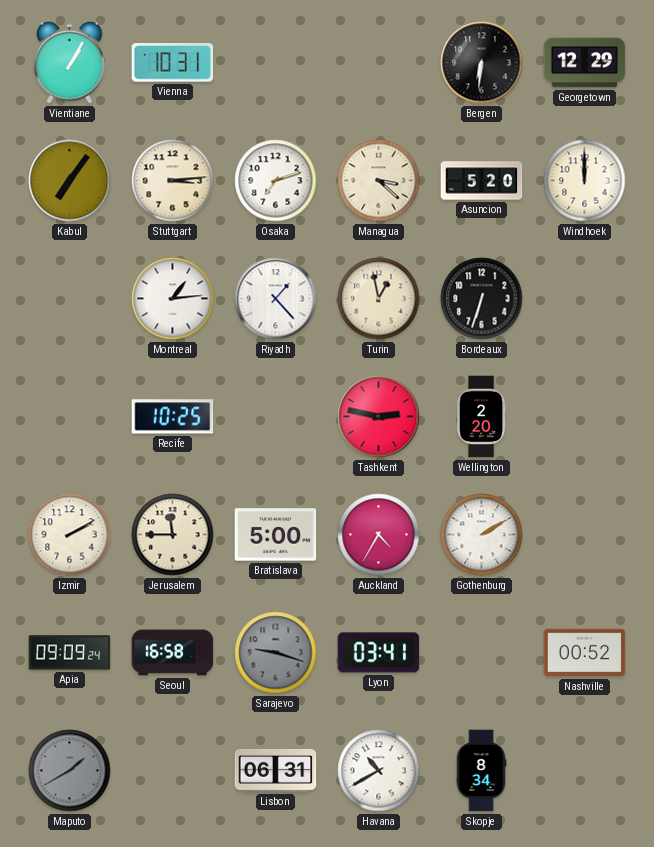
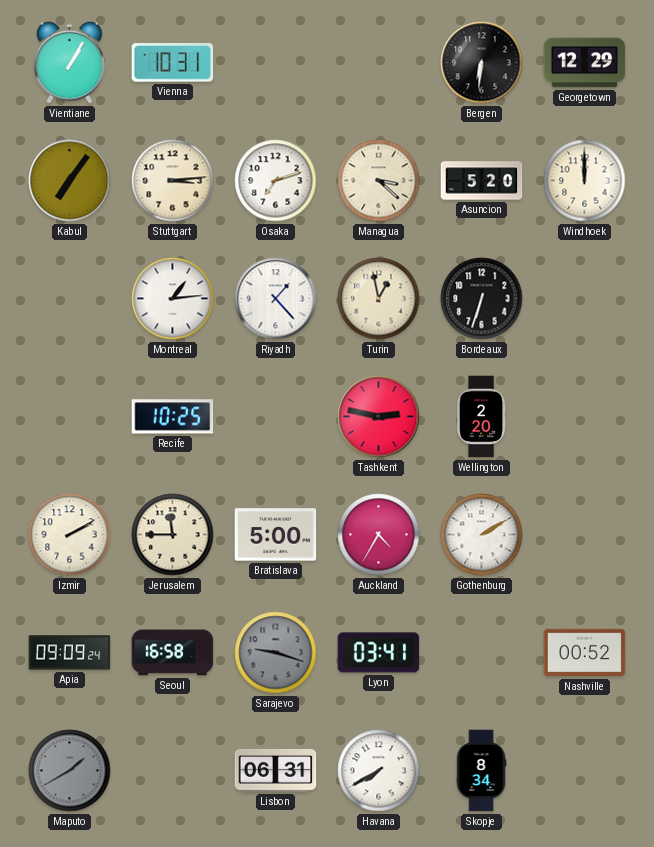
Havana: 10:40 -> 7:40 (379, 771)
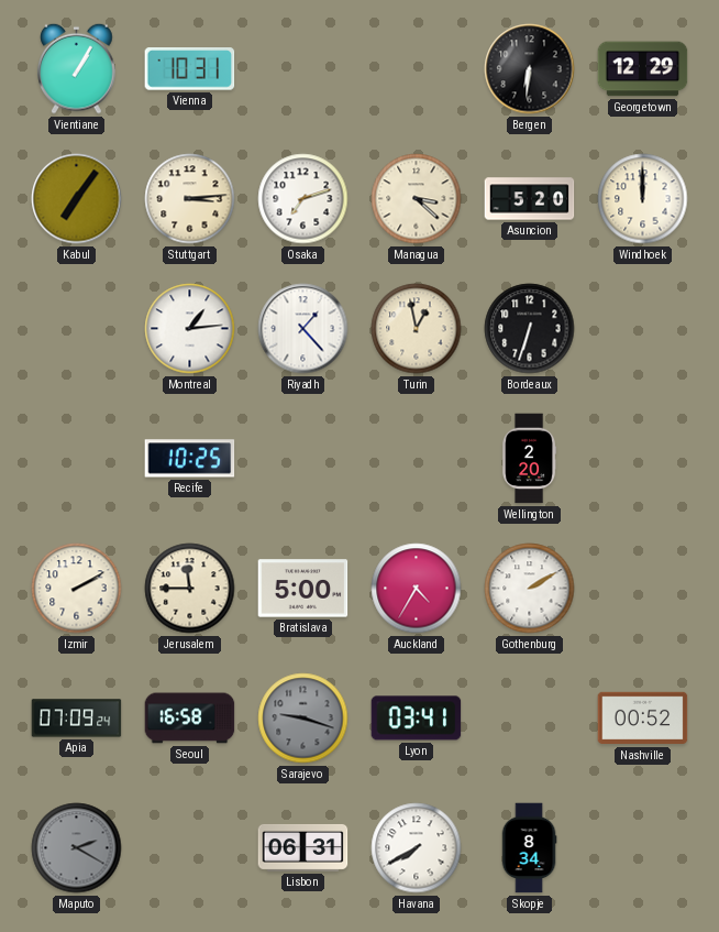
Tashkent: 2:47 -> none (379, 417)
Apia: 09:09 -> 07:09 (77, 719)
Maputo: 1:40 -> 2:20 (77, 848)
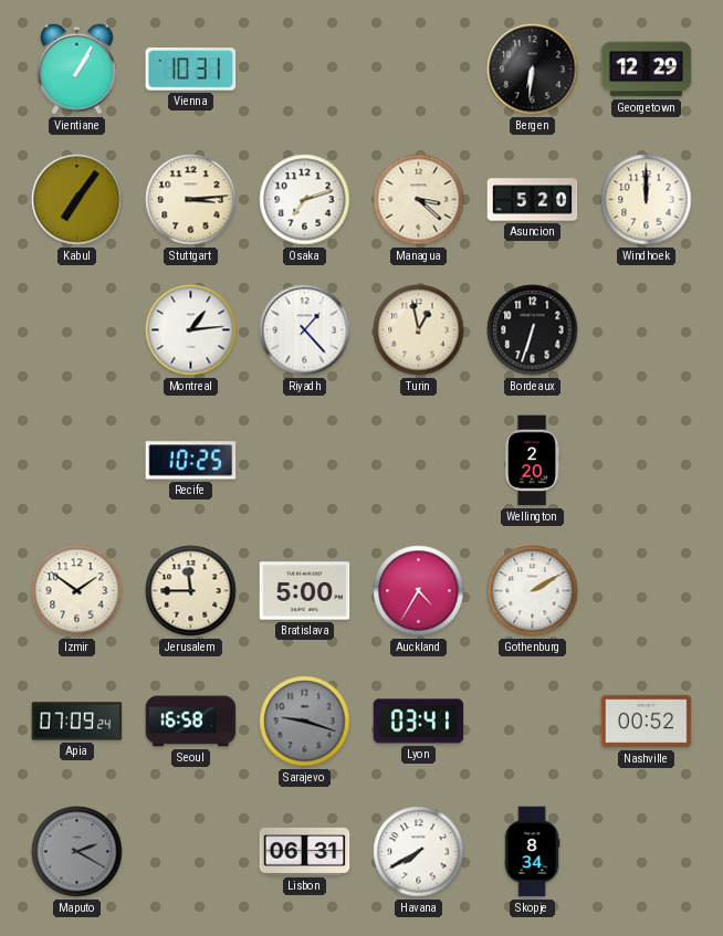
Izmir: 2:10 -> 1:51 (77, 591)
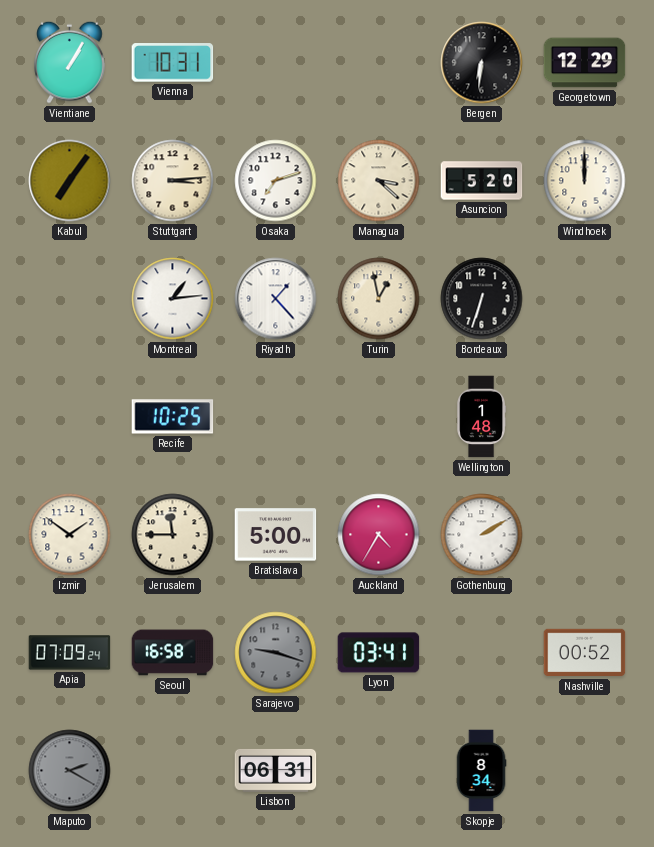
Wellington: 2:20 -> 1:48 (481, 417)
Havana: 7:40 -> none (419, 852)
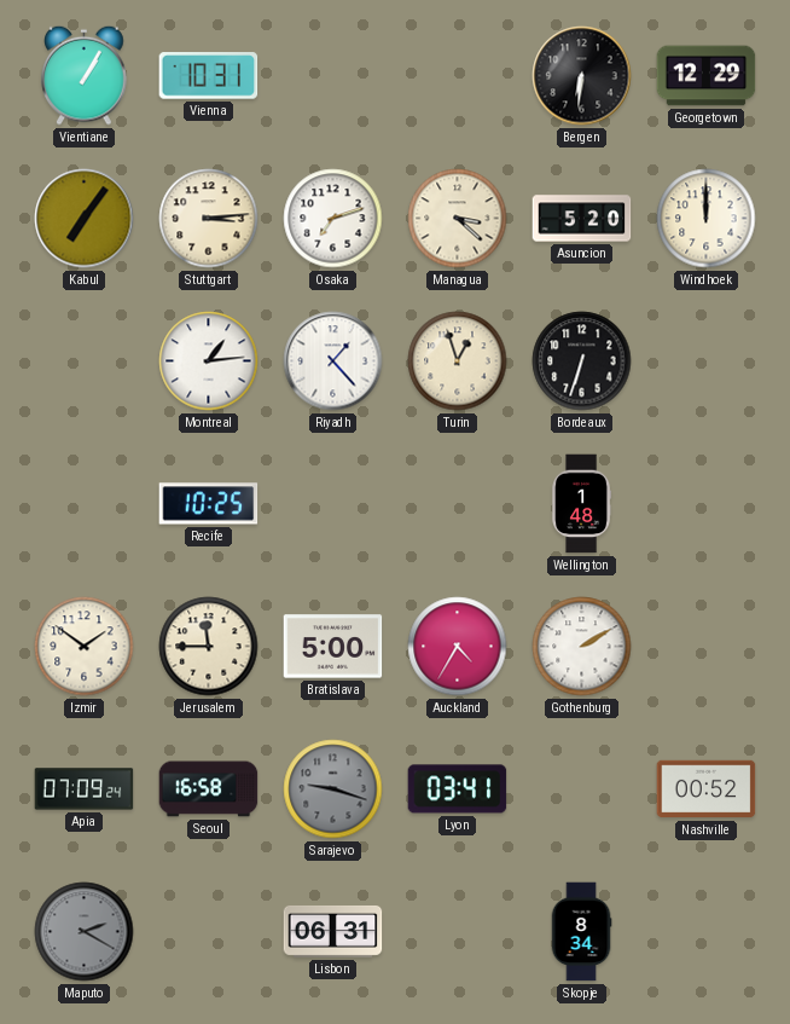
Turin: 12:58 -> 12:57 (458, 361)
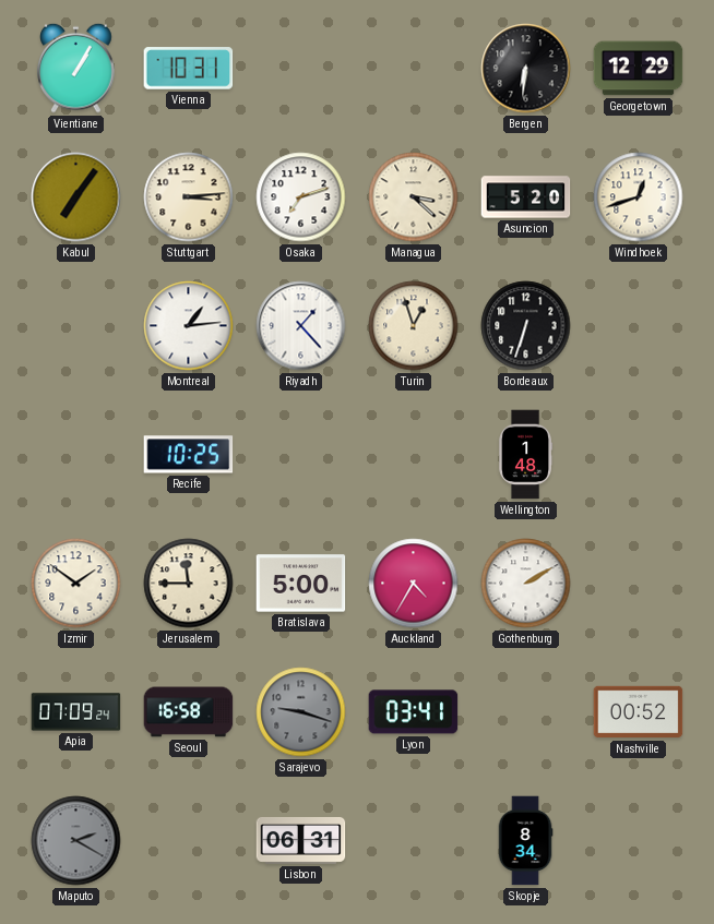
Windhoek: 12:00 -> 12:42 (639, 197)
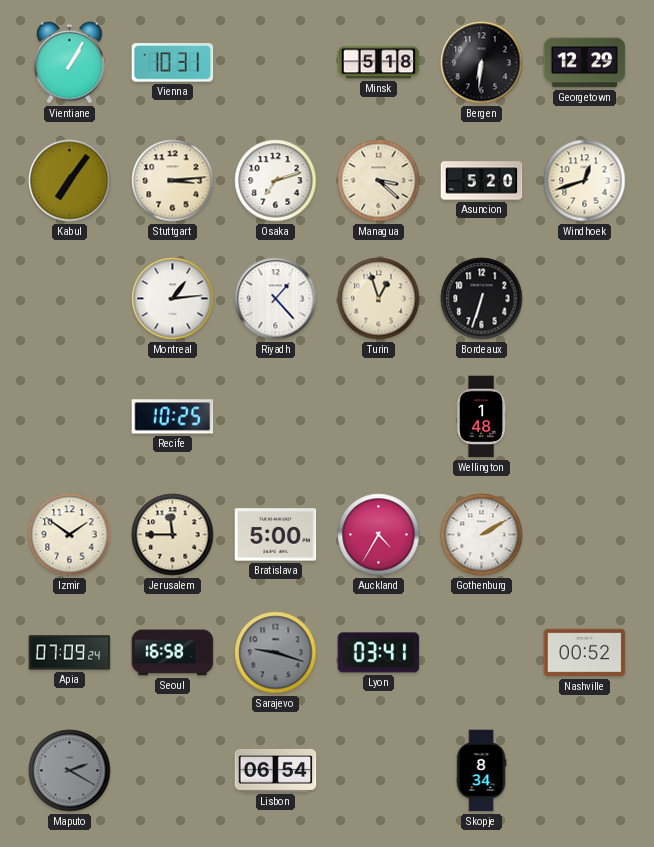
Minsk: none -> 5:18 (379, 63)
Lisbon: 06:31 -> 06:54 (276, 770)
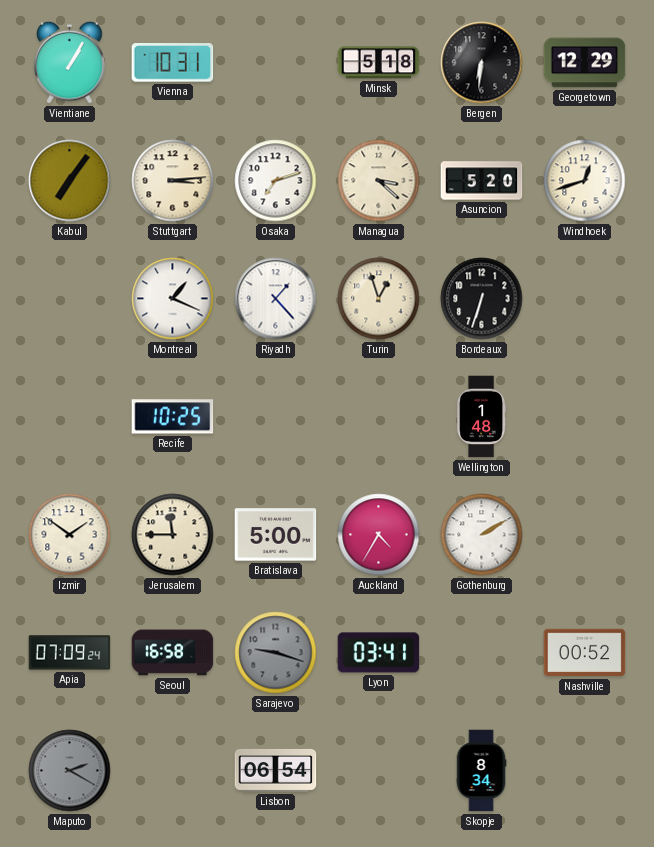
Montreal: 1:14 -> 1:19 (173, 299)
